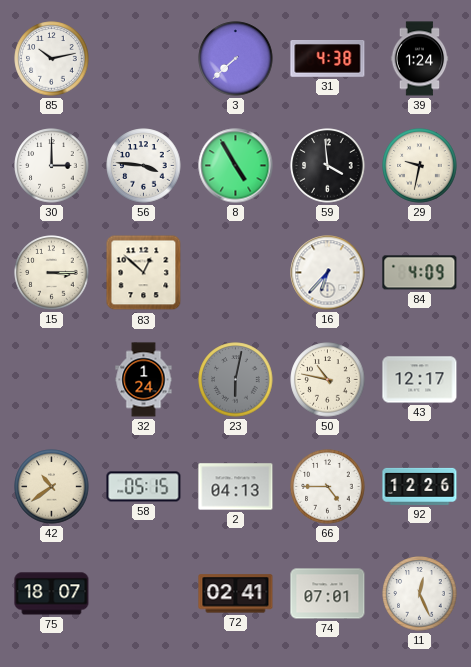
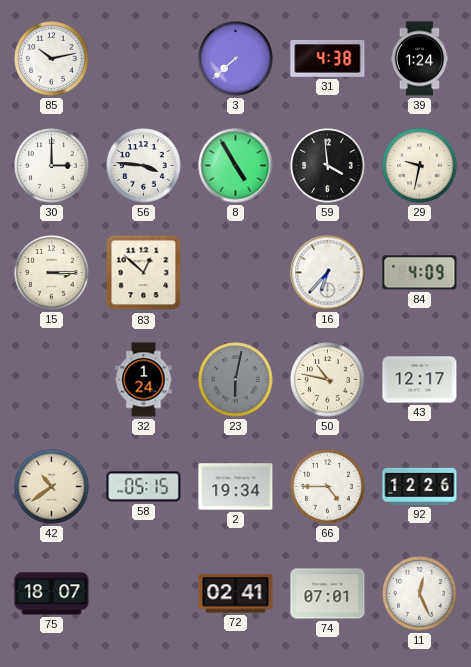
2: 04:13 -> 19:34 (236, 487)
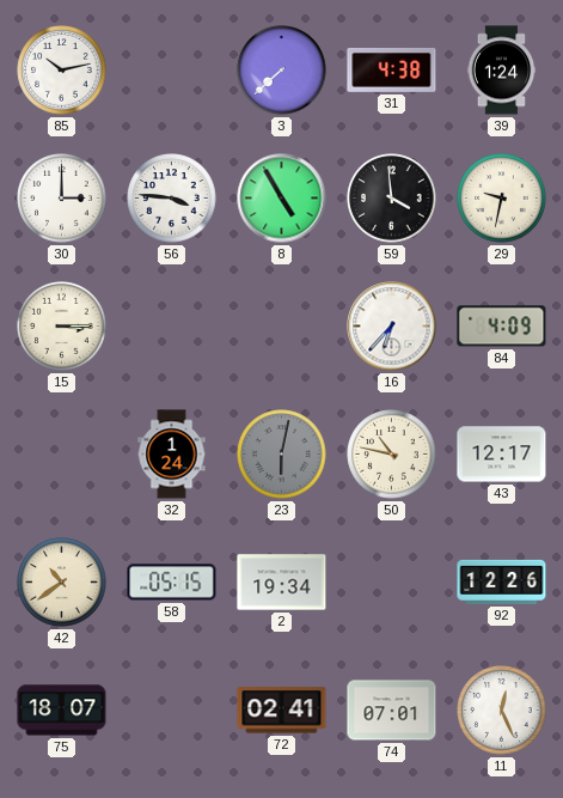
83: 12:52 -> none (144, 273)
66: 4:45 -> none (328, 487)
